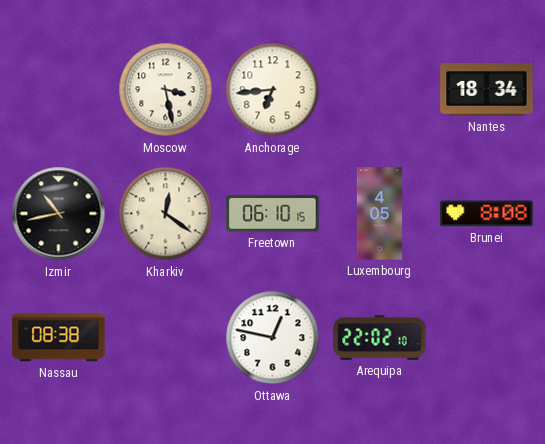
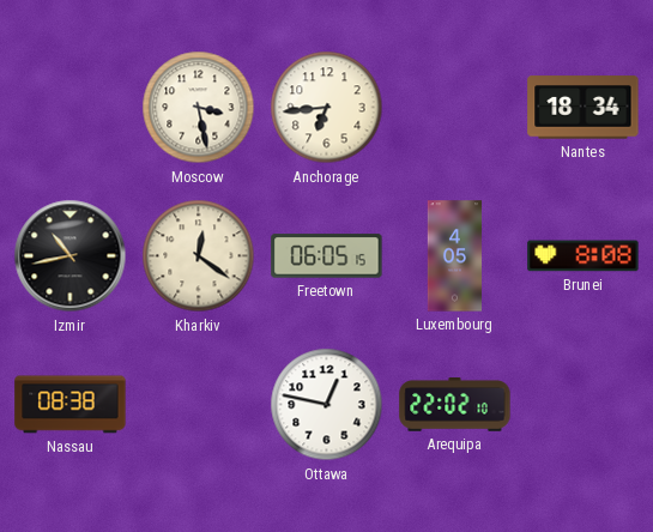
Freetown: 06:10 -> 06:05 (327, 256)
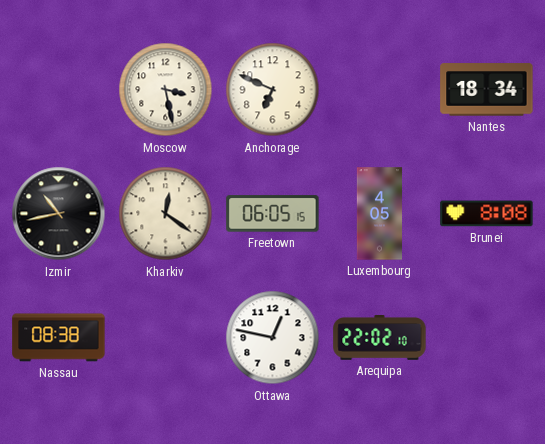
Anchorage: 6:44 -> 6:49 (273, 90)
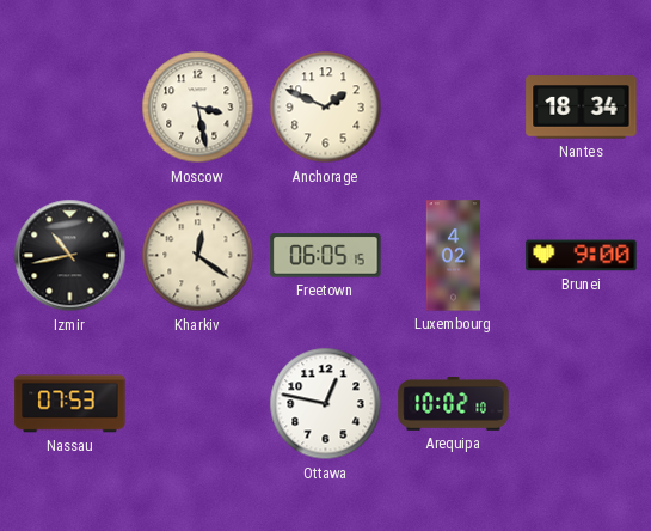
Anchorage: 6:49 -> 1:49 (326, 108)
Luxembourg: 4:05 -> 4:02 (454, 256)
Brunei: 8:08 -> 9:00 (582, 256)
Nassau: 08:38 -> 07:53 (70, 404)
Arequipa: 22:02 -> 10:02 (454, 404)
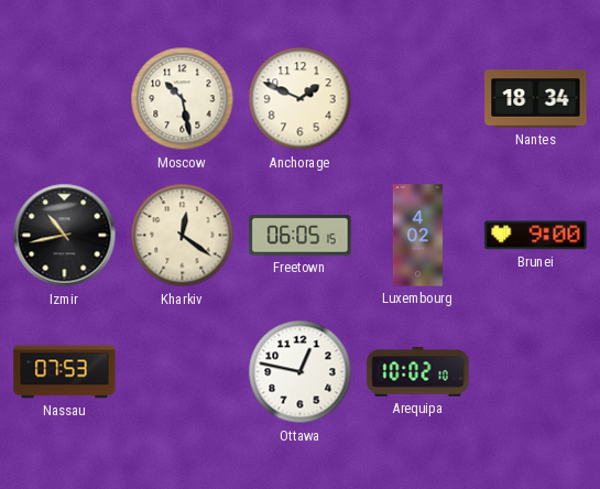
Moscow: 3:28 -> 10:28 (183, 99)
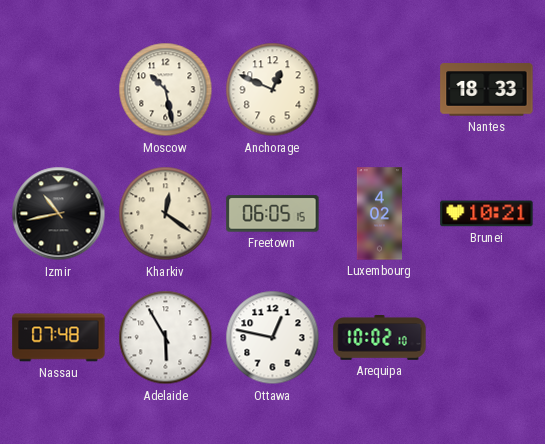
Anchorage: 1:49 -> 12:49 (273, 90)
Nantes: 18:34 -> 18:33 (487, 90)
Brunei: 9:00 -> 10:21 (487, 214)
Nassau: 07:53 -> 07:48 (59, 338)
Adelaide: none -> 5:55 (166, 338)
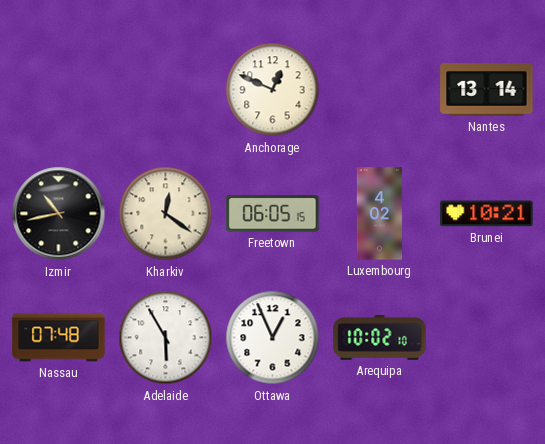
Moscow: 10:28 -> none (166, 90)
Nantes: 18:33 -> 13:14 (487, 90)
Ottawa: 12:47 -> 12:56 (273, 338)
